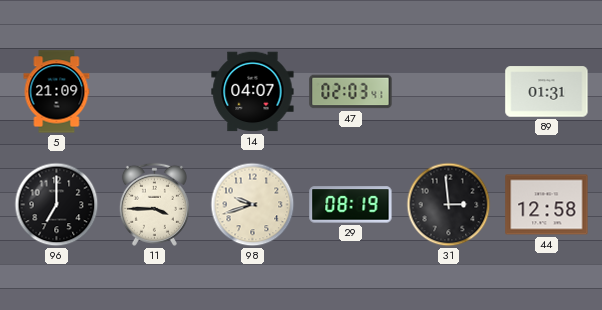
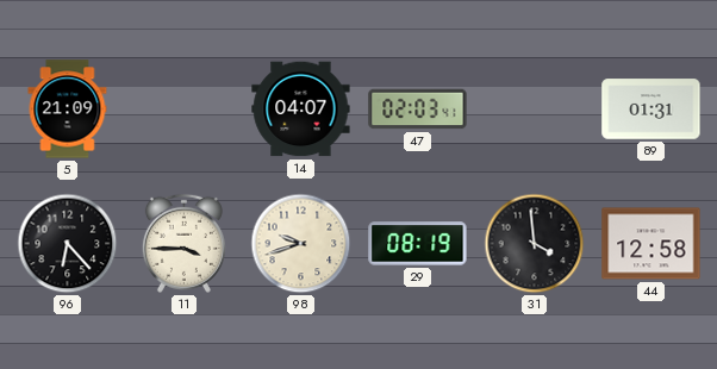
96: 7:00 -> 6:23 (68, 244)
31: 2:59 -> 3:59 (535, 244)
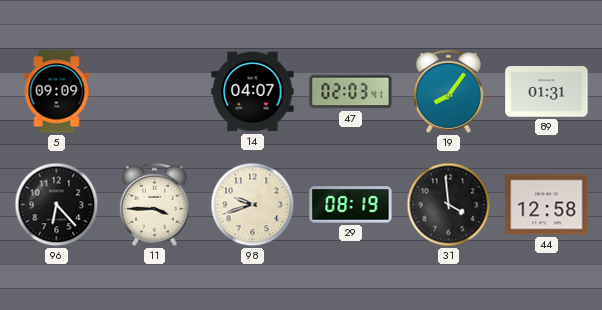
5: 21:09 -> 09:09 (57, 92)
19: none -> 8:06 (448, 91)
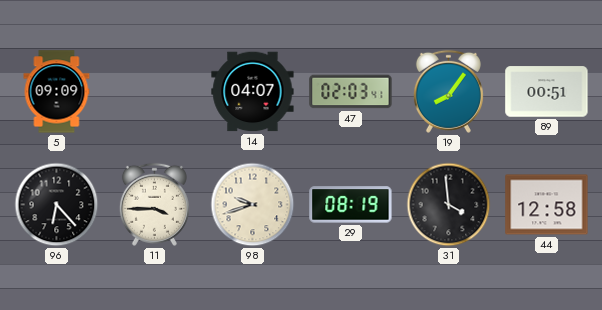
89: 01:31 -> 00:51 (547, 92)
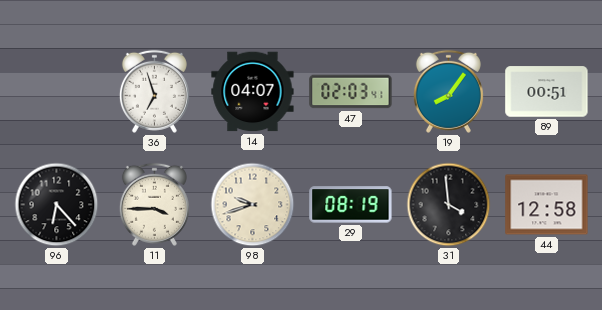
5: 09:09 -> none (57, 92)
36: none -> 6:57 (154, 91)
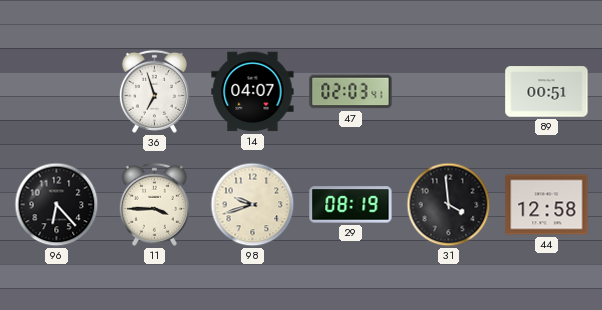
19: 8:06 -> none (448, 91)
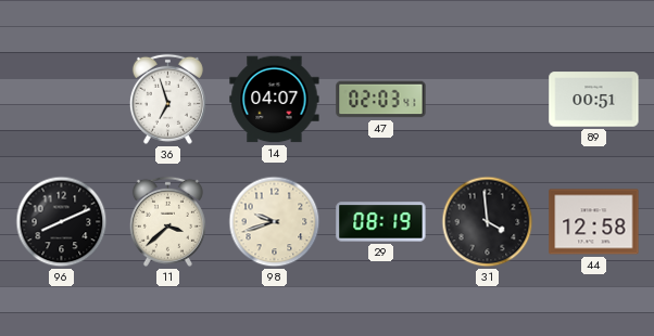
96: 6:23 -> 8:11 (62, 222)
11: 3:45 -> 3:38 (167, 221)
